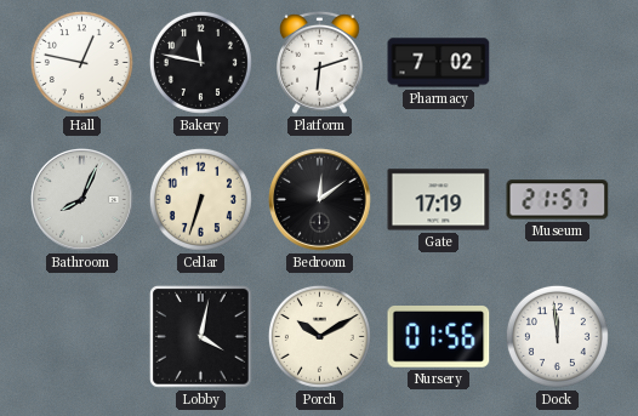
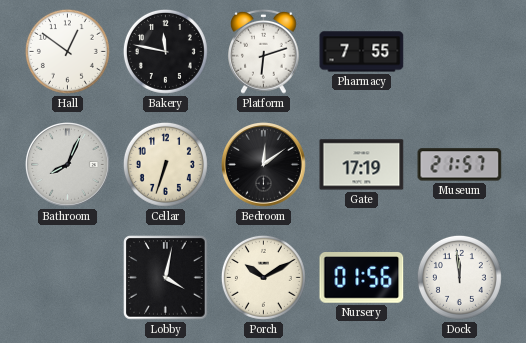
Hall: 12:47 -> 12:51 (67, 51)
Pharmacy: 7:02 -> 7:55 (362, 52)
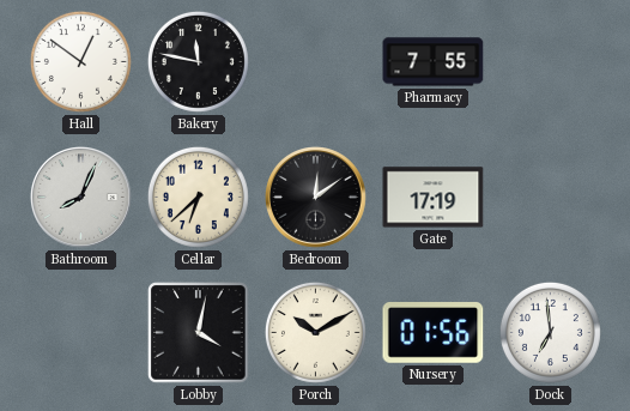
Platform: 6:12 -> none (264, 51)
Cellar: 6:33 -> 6:38 (198, 197)
Museum: 21:57 -> none (460, 165)
Dock: 11:59 -> 6:59 (550, 332)
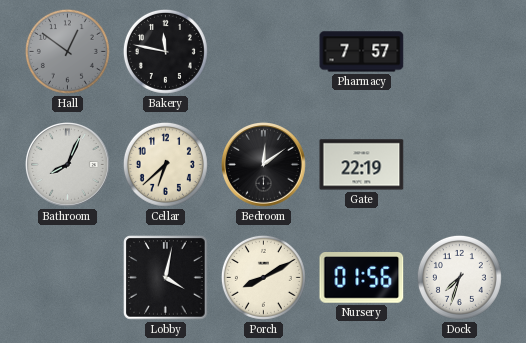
Hall dial: white -> grey (67, 51)
Pharmacy: 7:55 -> 7:57 (362, 52)
Gate: 17:19 -> 22:19 (362, 165)
Porch: 10:10 -> 8:10 (263, 277)
Dock: 6:59 -> 7:33 (459, 277)
